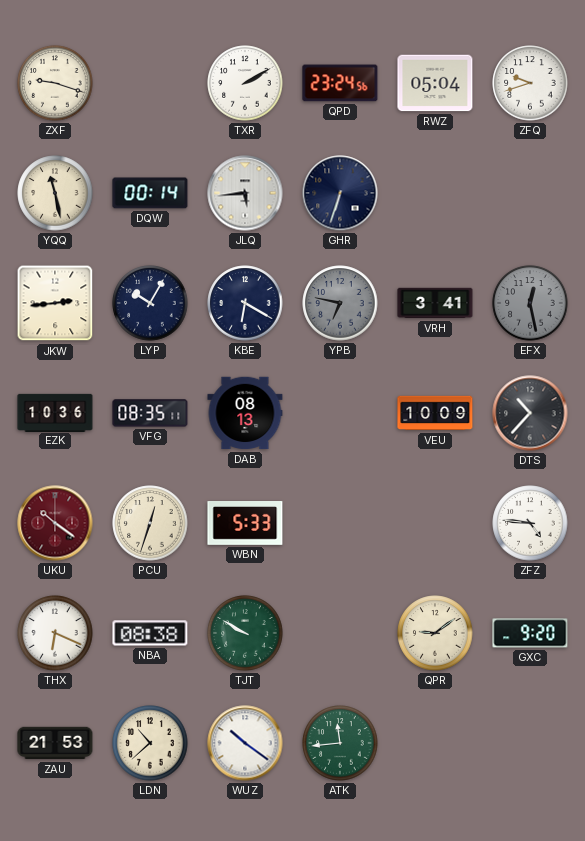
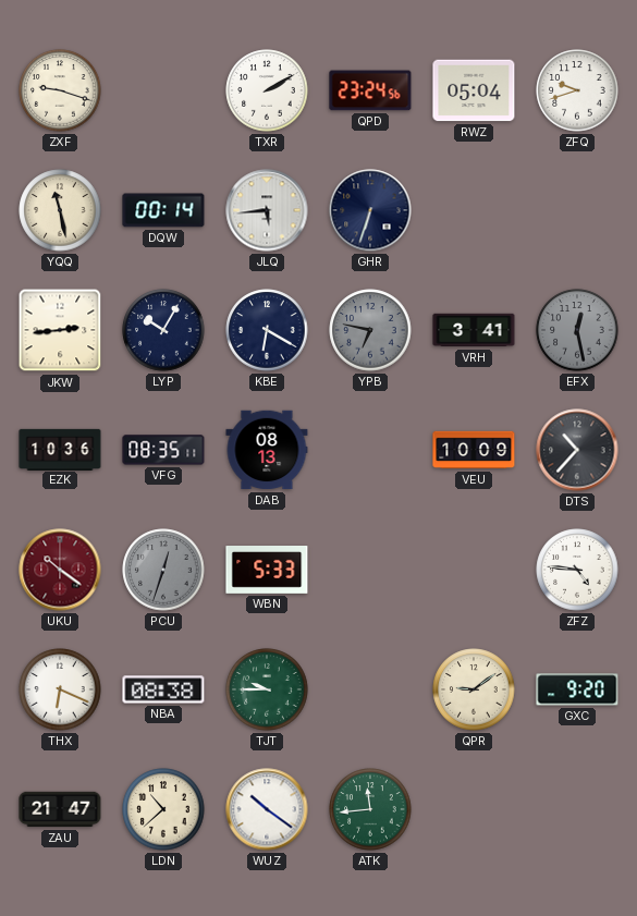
PCU dial: cream -> grey (163, 570)
TJT: 9:50 -> 9:45 (267, 689)
ZAU: 21:53 -> 21:47 (60, 809)
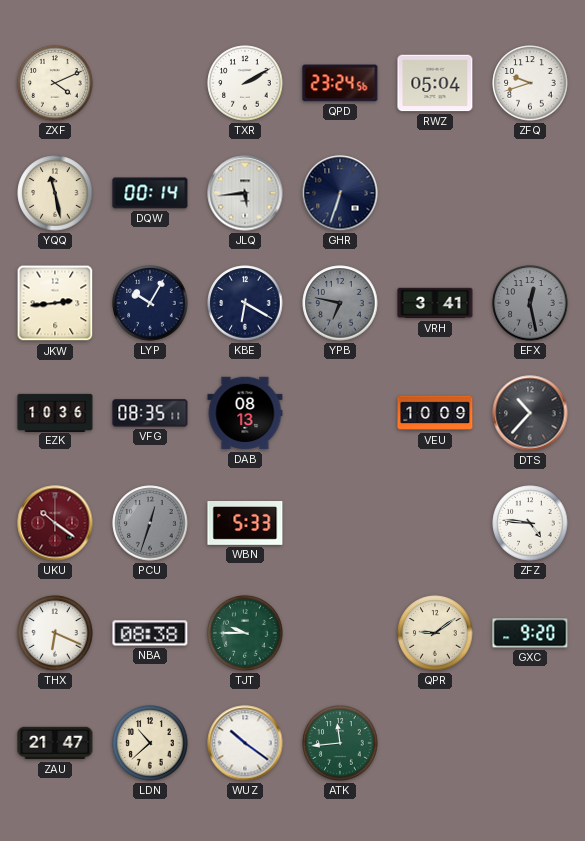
ZXF: 9:18 -> 4:11 (55, 83)
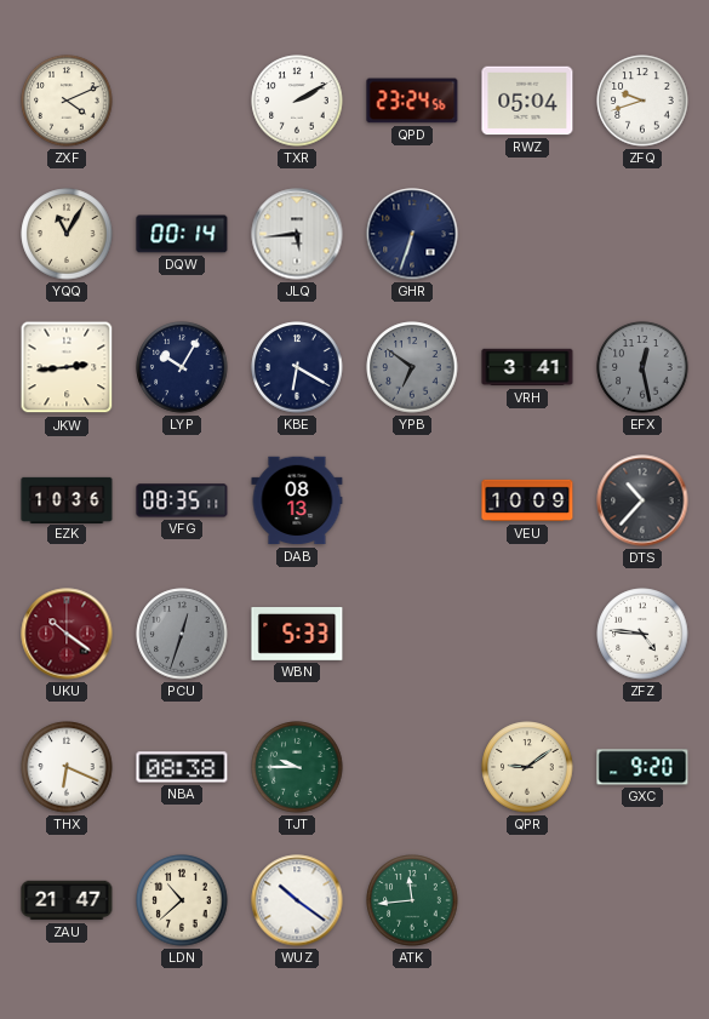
YQQ: 11:28 -> 11:05 (67, 234)
YPB: 6:47 -> 6:51 (412, 367)
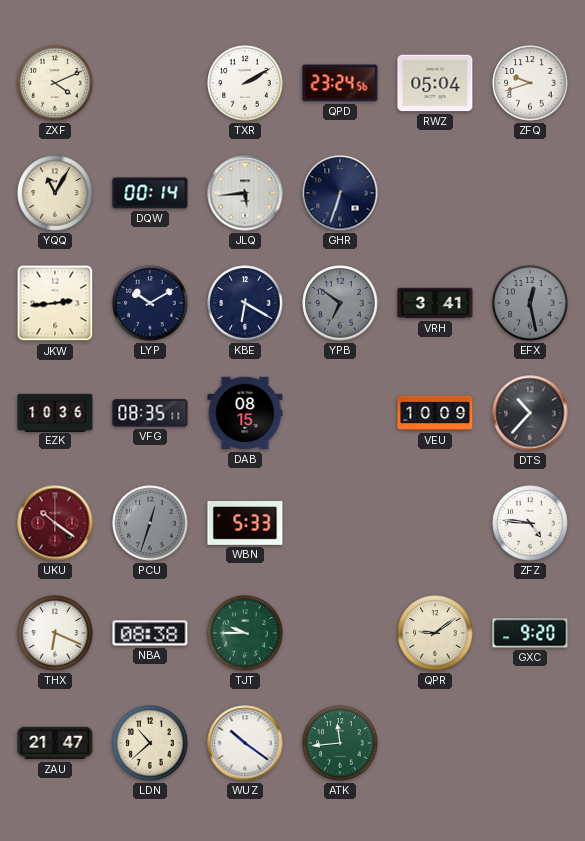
LYP: 10:05 -> 10:10 (150, 303)
DAB: 08:13 -> 08:15 (245, 413)
